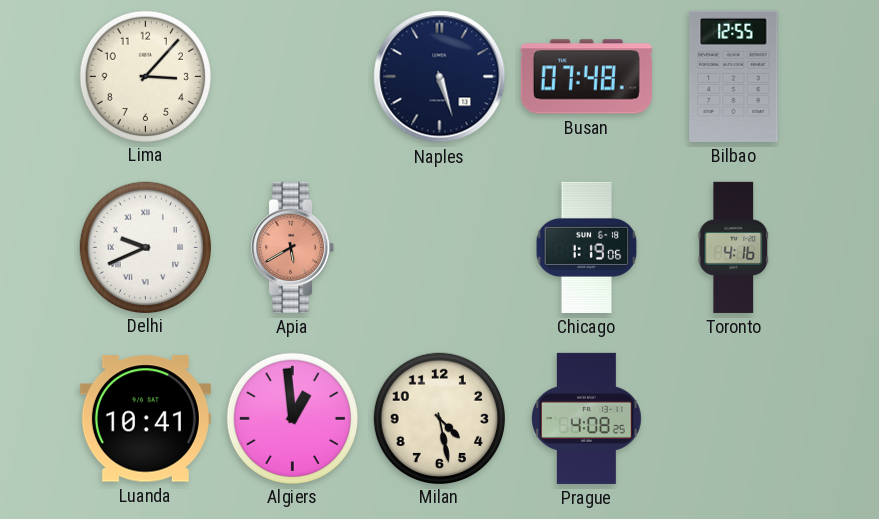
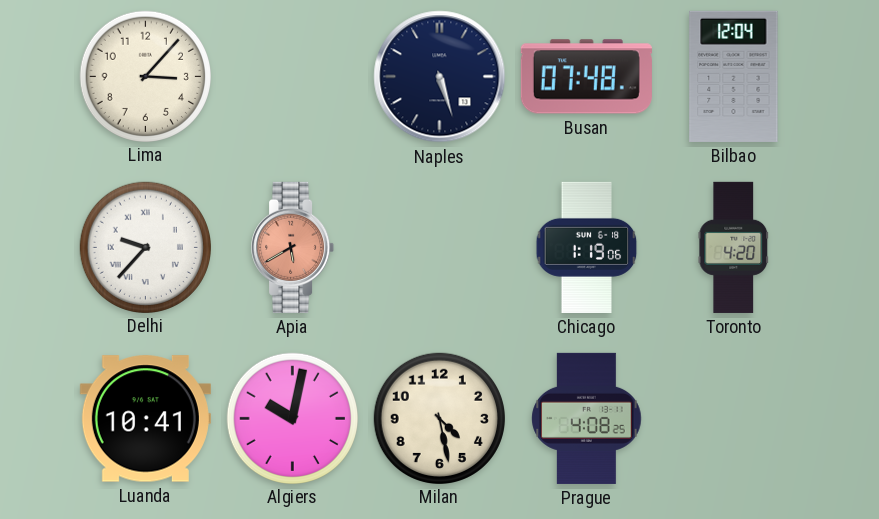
Bilbao: 12:55 -> 12:04 (734, 76)
Delhi: 9:41 -> 9:37 (145, 247)
Toronto: 4:16 -> 4:20 (734, 247)
Algiers: 12:59 -> 10:02 (292, 418)
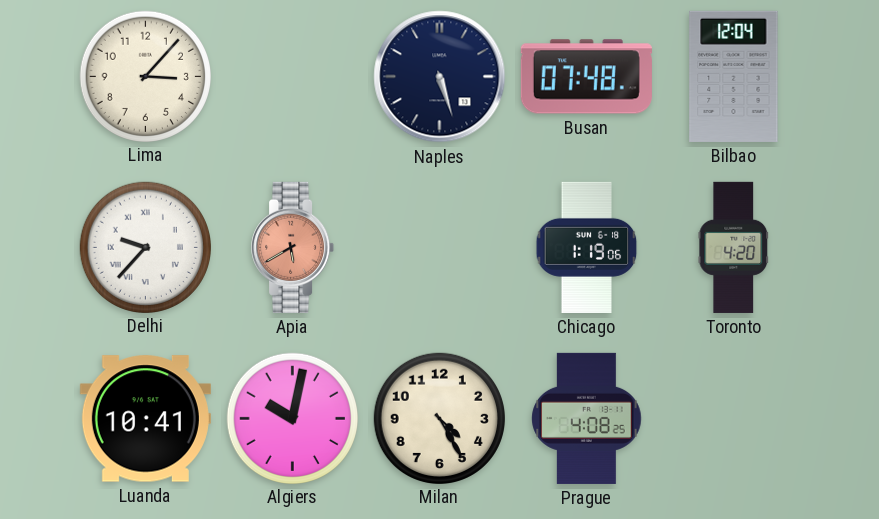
Milan: 4:28 -> 4:25 (439, 418)
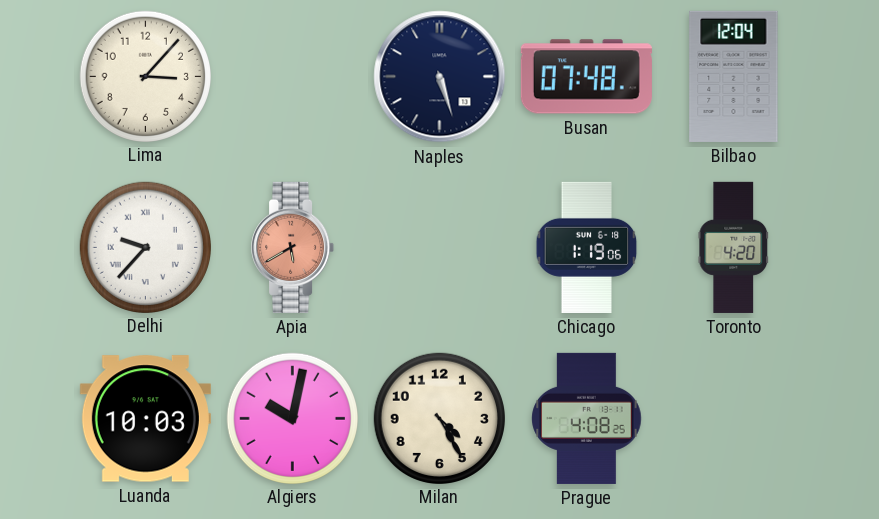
Luanda: 10:41 -> 10:03 (145, 419)
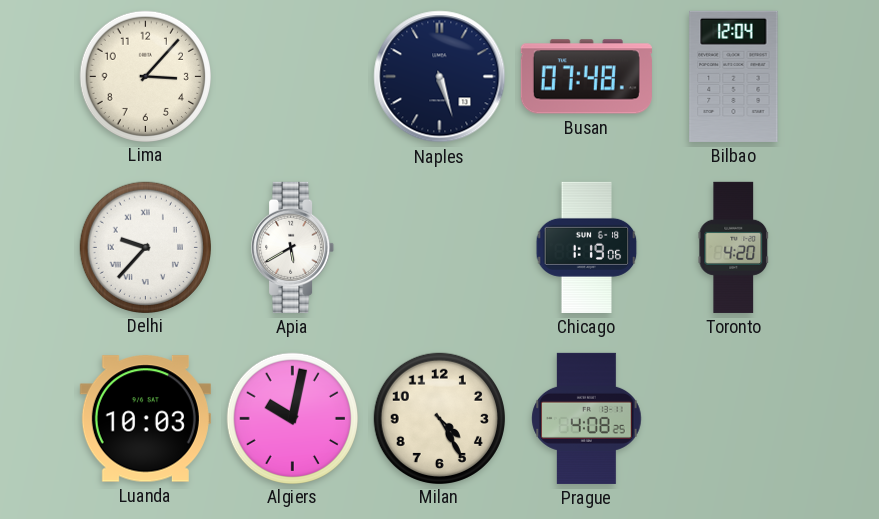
Apia dial: salmon -> white (293, 247)
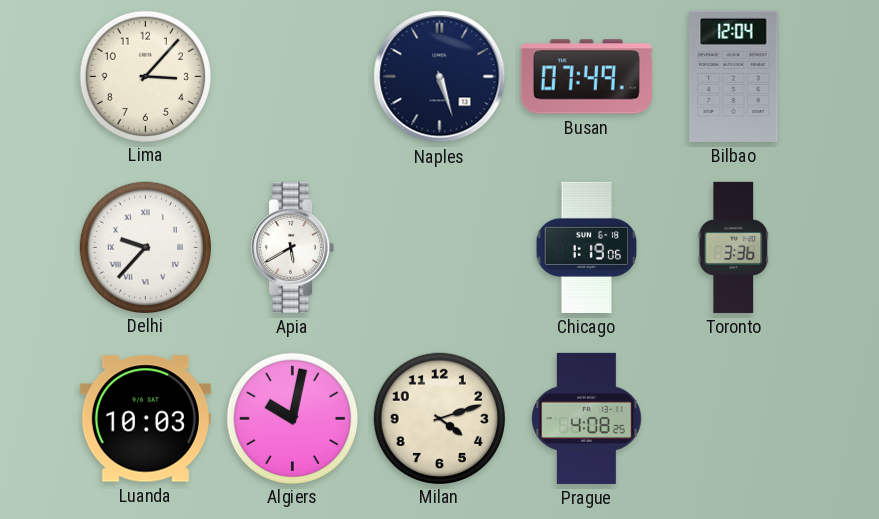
Busan: 07:48 -> 07:49 (586, 77)
Toronto: 4:20 -> 3:36 (734, 247)
Milan: 4:25 -> 4:12 (439, 418)
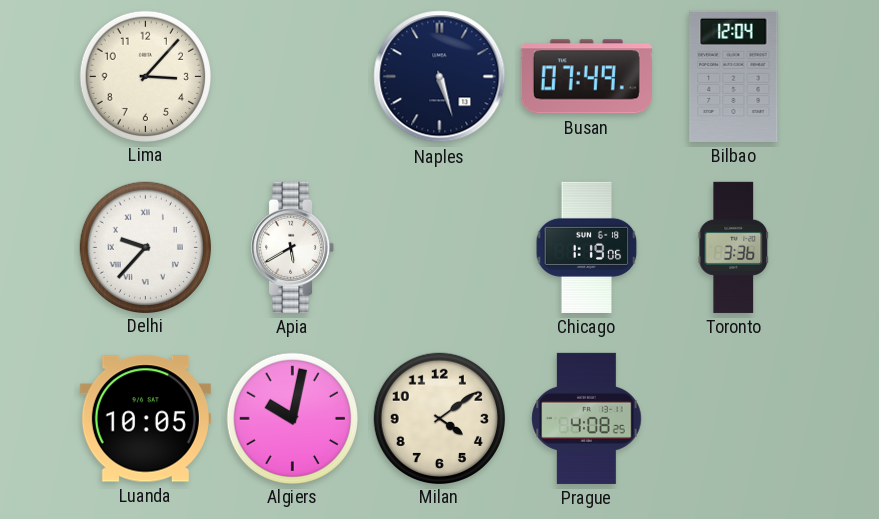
Luanda: 10:03 -> 10:05 (145, 419)
Milan: 4:12 -> 4:09 (439, 418)
